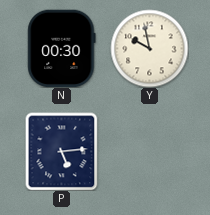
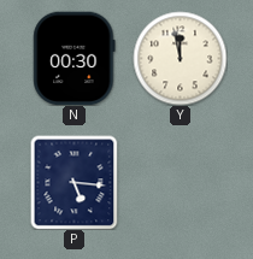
Y: 9:58 -> 11:58 (180, 58)
P: 5:14 -> 5:16 (75, 182)
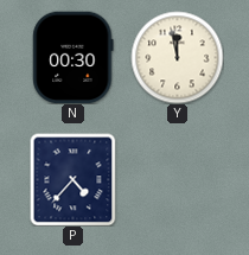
P: 5:16 -> 4:37 (74, 179)
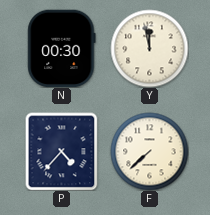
F: none -> 7:38 (149, 151)
